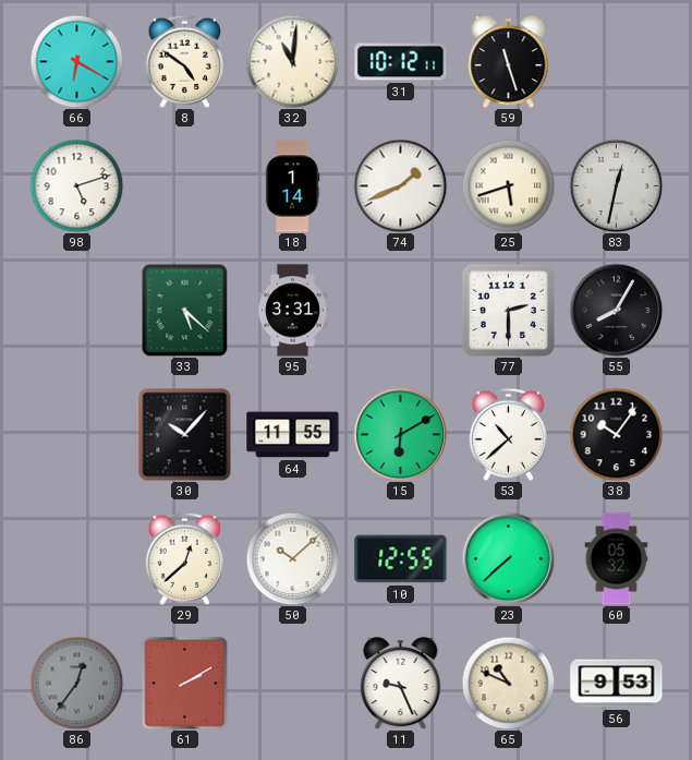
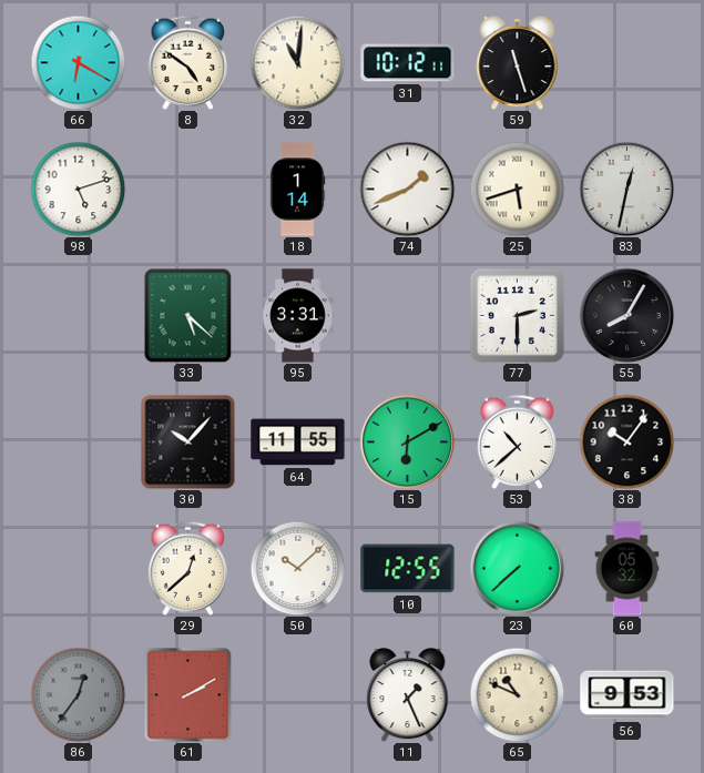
11: 9:26 -> 1:26 (408, 694)
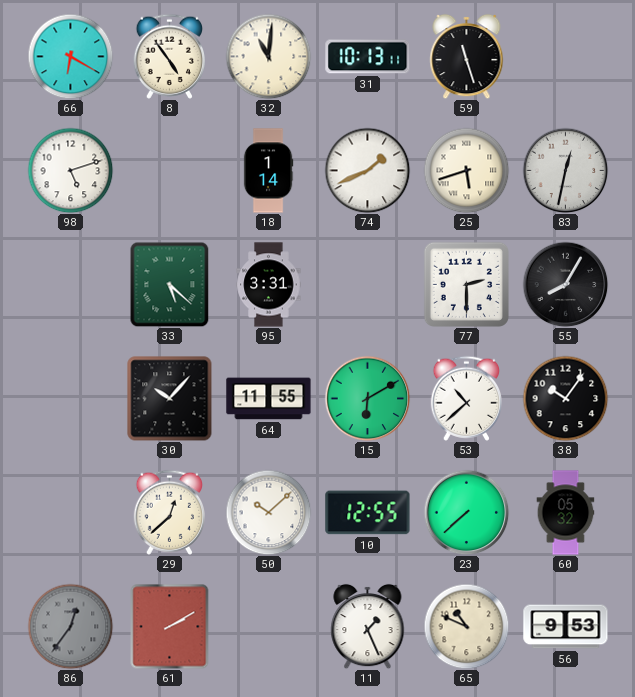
8: 4:51 -> 4:54 (169, 56)
31: 10:12 -> 10:13 (368, 57)
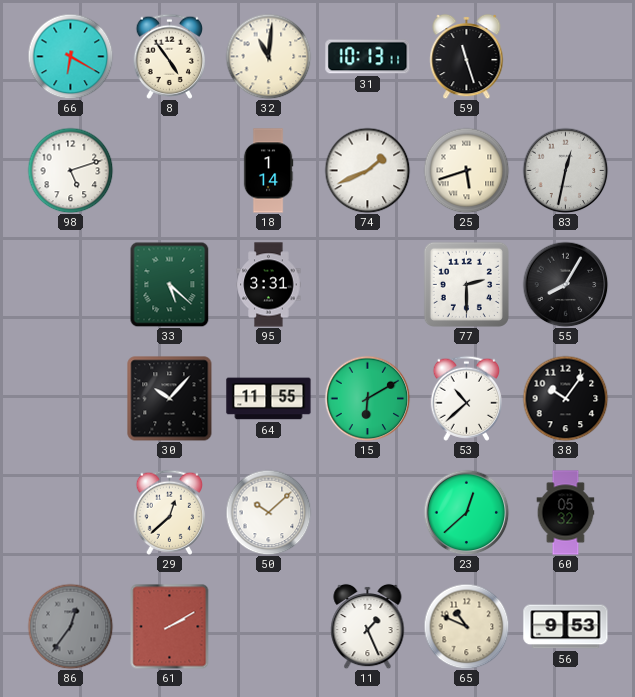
10: 12:55 -> none (368, 513)
23: 7:38 -> 12:38 (466, 512)
